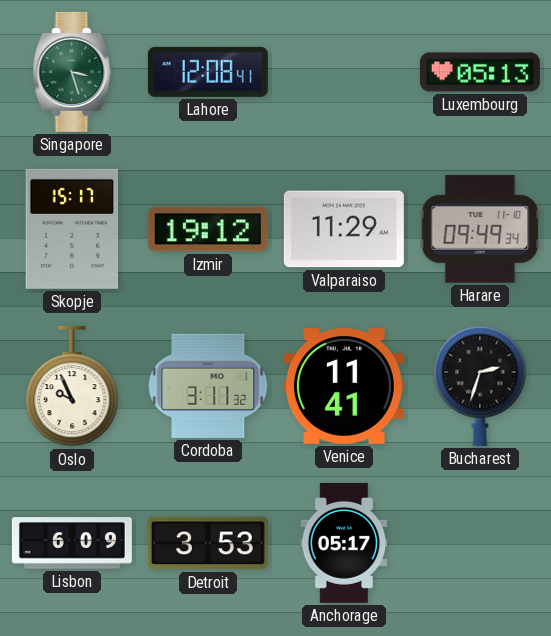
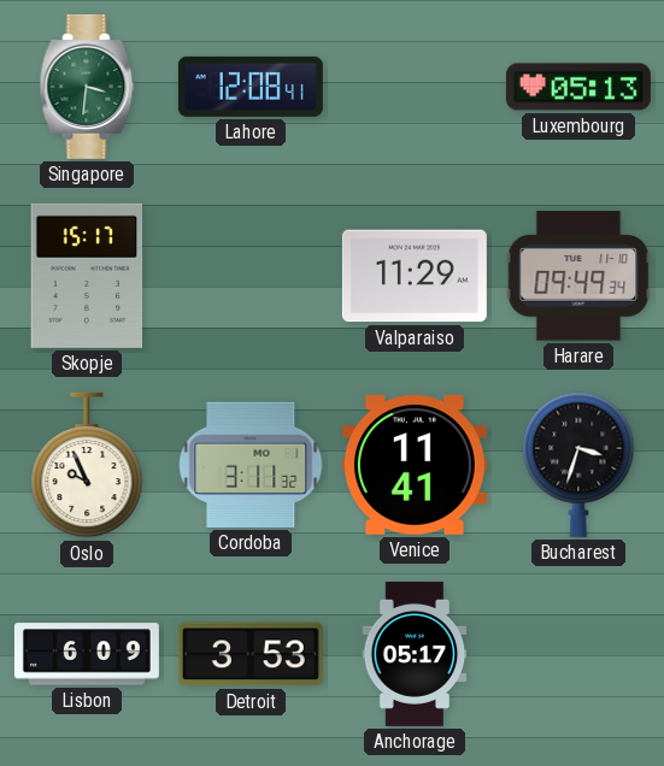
Singapore: 3:27 -> 3:31 (87, 87)
Izmir: 19:12 -> none (208, 229)
Bucharest: 2:33 -> 3:33 (578, 465)
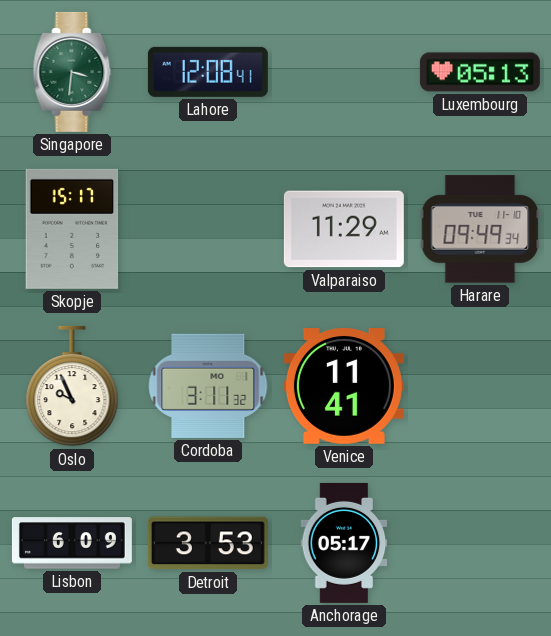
Bucharest: 3:33 -> none (578, 465)
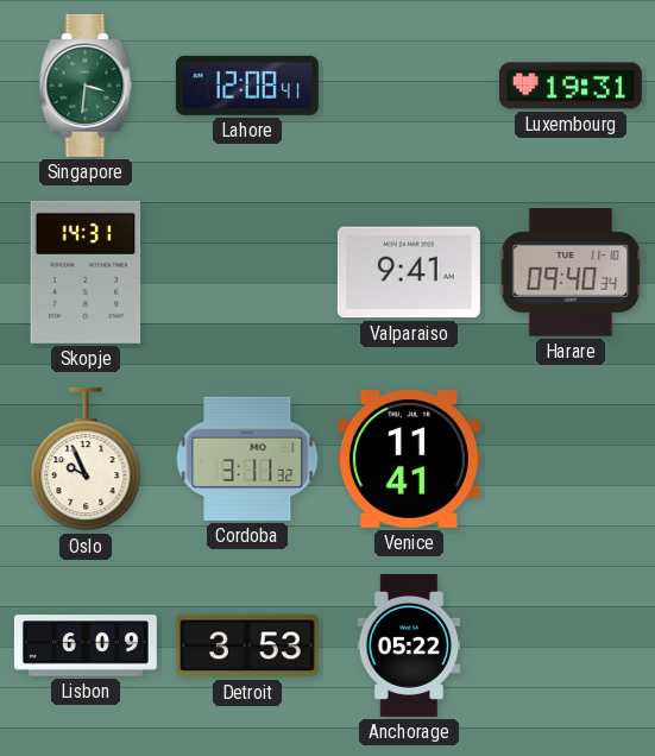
Luxembourg: 05:13 -> 19:31 (571, 86)
Skopje: 15:17 -> 14:31 (86, 272)
Valparaiso: 11:29 -> 9:41 (409, 272)
Harare: 09:49 -> 09:40 (571, 272)
Anchorage: 05:17 -> 05:22 (409, 645)
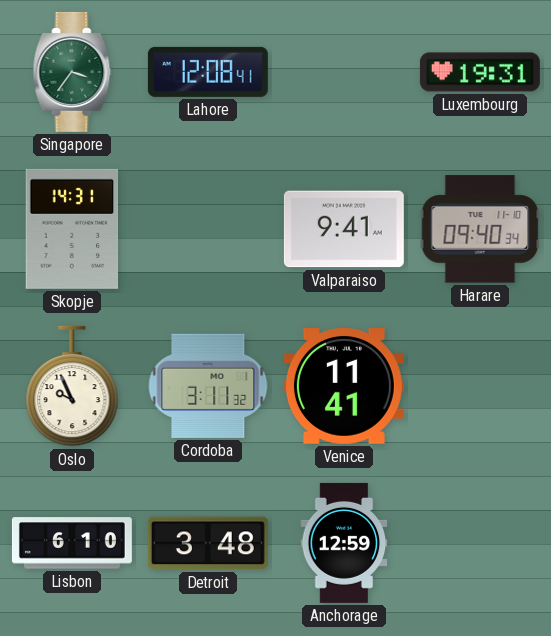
Singapore: 3:31 -> 3:36 (72, 72)
Lisbon: 6:09 -> 6:10 (72, 543)
Detroit: 3:53 -> 3:48 (208, 543)
Anchorage: 05:22 -> 12:59 (344, 543)
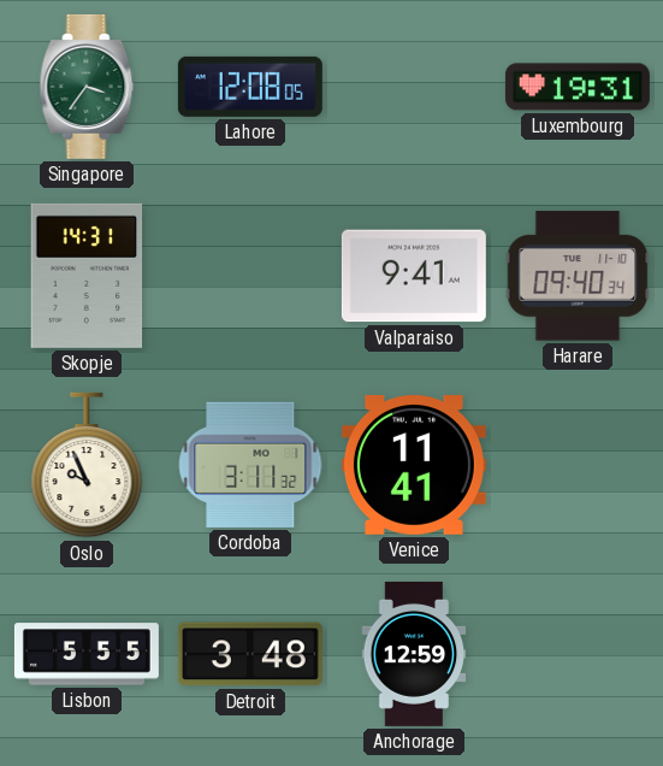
Lahore: 12:08:41 -> 12:08:05 (250, 87)
Lisbon: 6:10 -> 5:55 (87, 654)
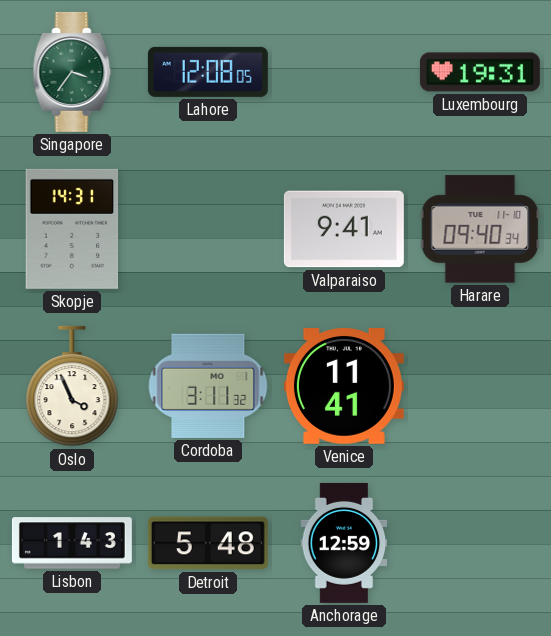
Oslo: 9:56 -> 3:56 (72, 386)
Lisbon: 5:55 -> 1:43 (72, 543)
Detroit: 3:48 -> 5:48 (208, 543)
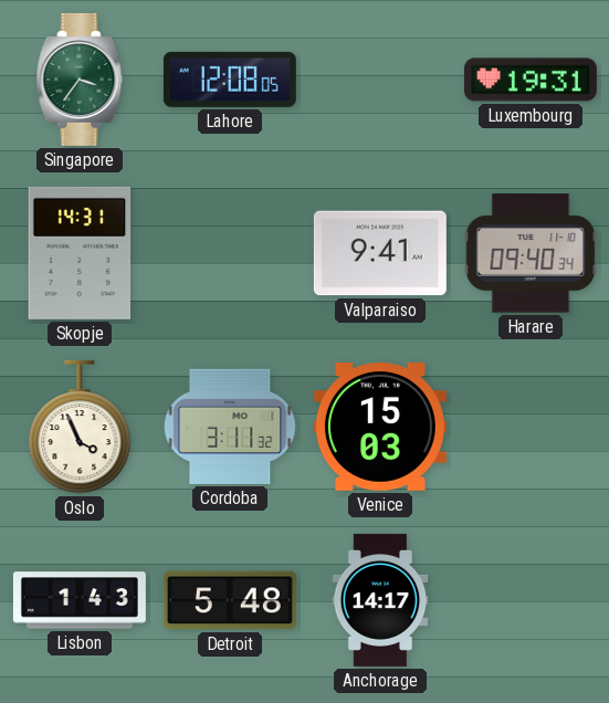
Venice: 11:41 -> 15:03 (380, 428)
Anchorage: 12:59 -> 14:17 (380, 600)
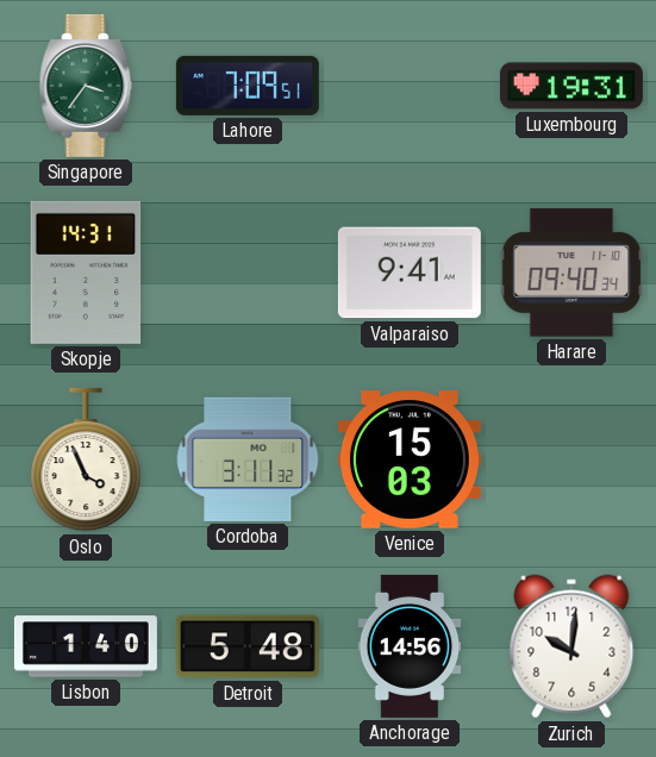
Lahore: 12:08 -> 7:09 (248, 86)
Lisbon: 1:43 -> 1:40 (86, 646)
Anchorage: 14:17 -> 14:56 (410, 646)
Zurich: none -> 10:01 (571, 646)
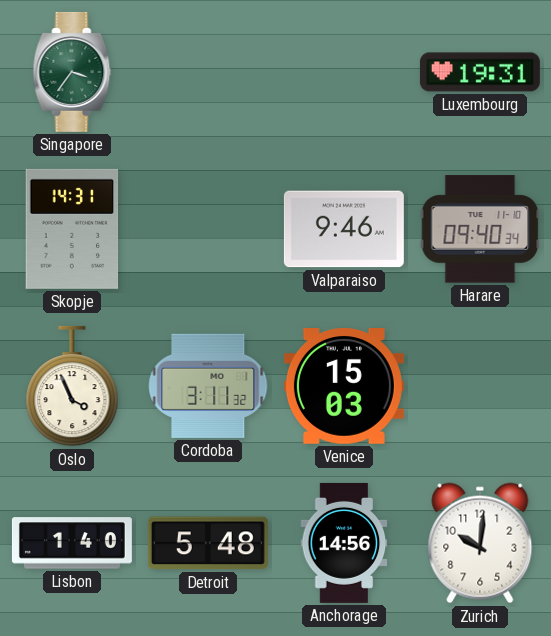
Lahore: 7:09 -> none (248, 86)
Valparaiso: 9:41 -> 9:46 (344, 229)
